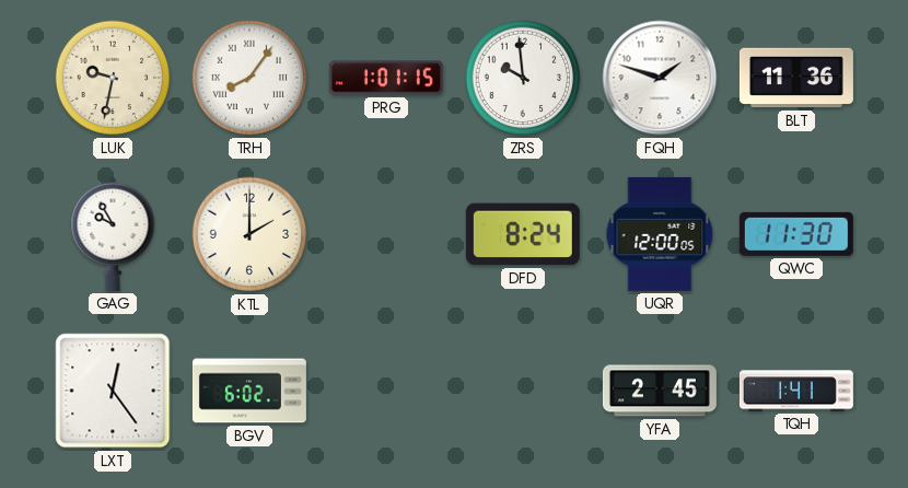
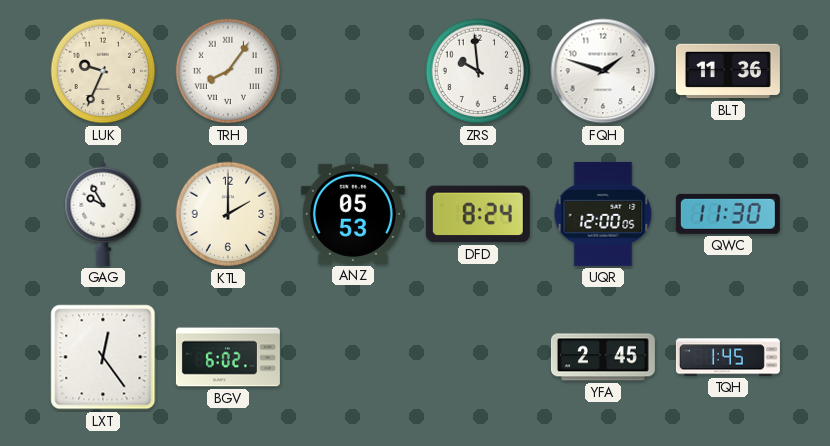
LUK: 9:32 -> 9:34 (103, 71)
PRG: 1:01 -> none (386, 78)
ANZ: none -> 05:53 (353, 214)
TQH: 1:41 -> 1:45 (728, 357)
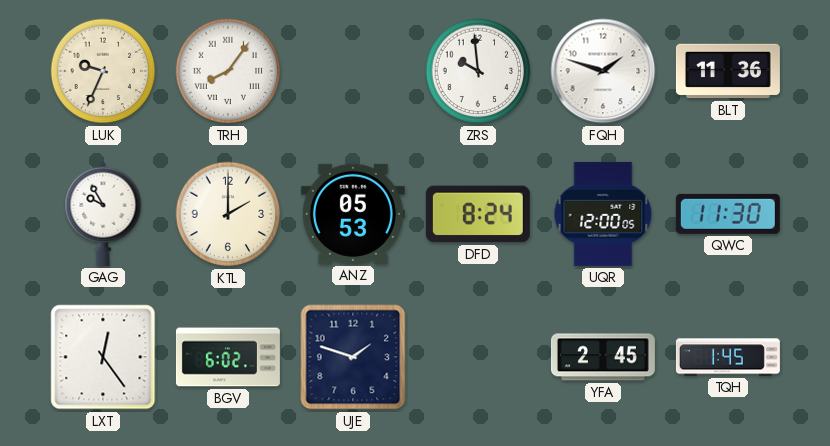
UJE: none -> 1:48 (353, 357)
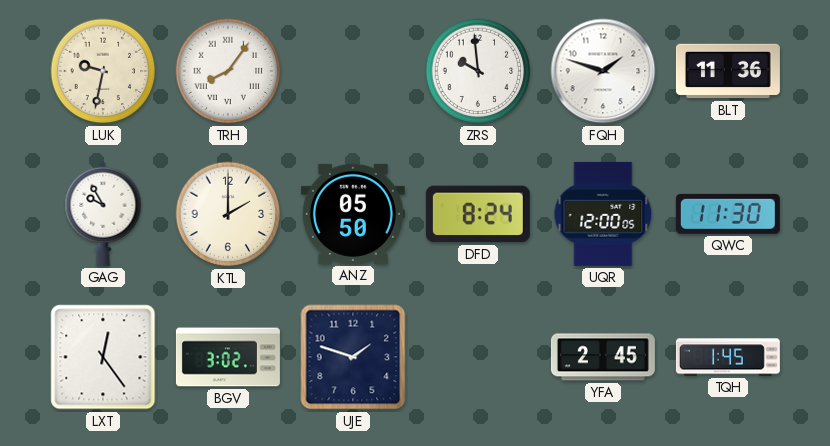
LUK: 9:34 -> 9:32 (103, 71)
ANZ: 05:53 -> 05:50 (353, 214)
BGV: 6:02 -> 3:02 (228, 357)
